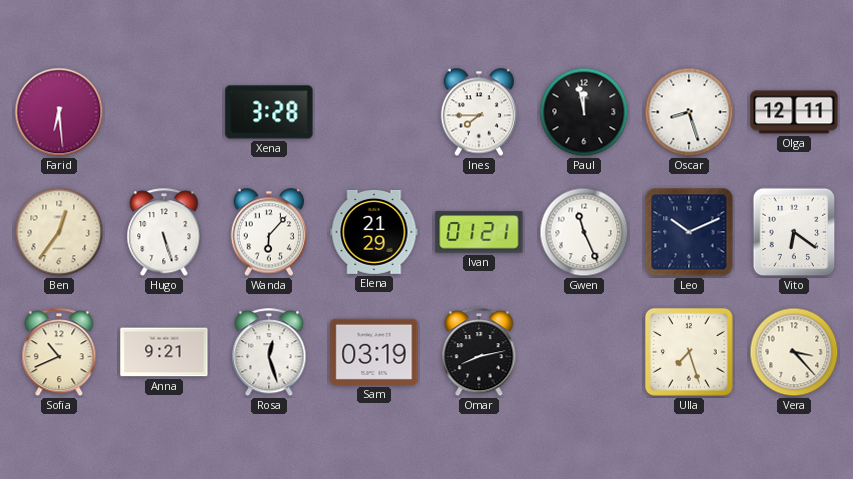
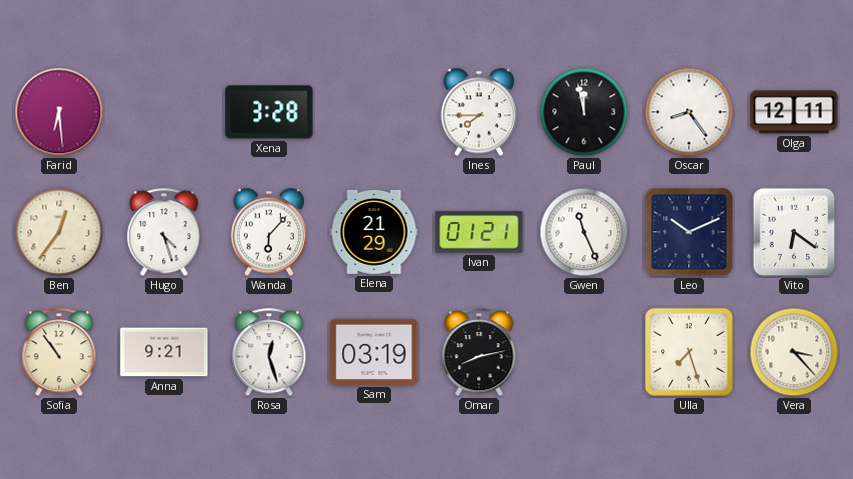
Oscar: 8:27 -> 8:24 (689, 112)
Hugo: 5:27 -> 4:27 (164, 233)
Sofia: 10:41 -> 10:54 (59, 353)
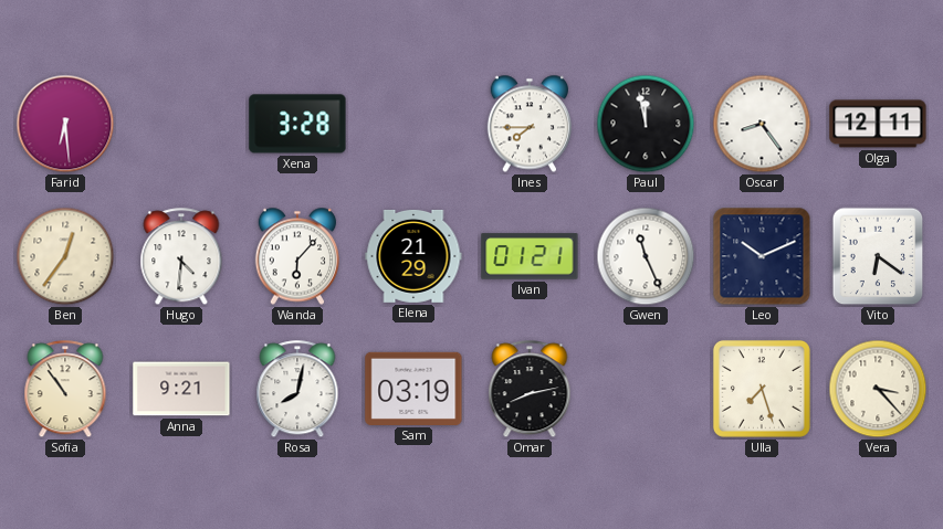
Hugo: 4:27 -> 4:31 (181, 257)
Rosa: 12:27 -> 8:02 (297, 390)
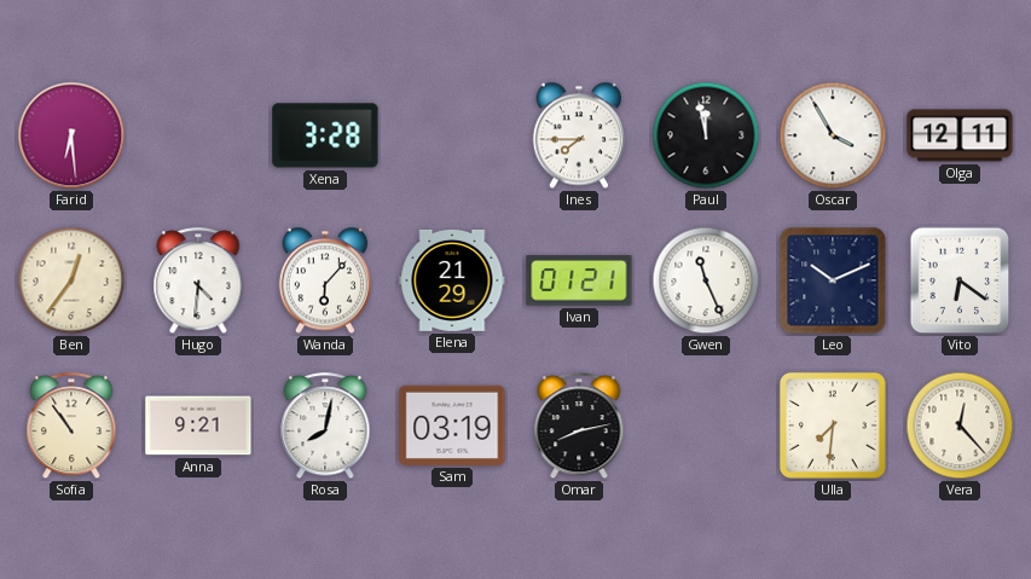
Oscar: 8:24 -> 3:55 (833, 135)
Ulla: 7:27 -> 7:31 (833, 425)
Vera: 3:23 -> 12:23 (960, 425)
